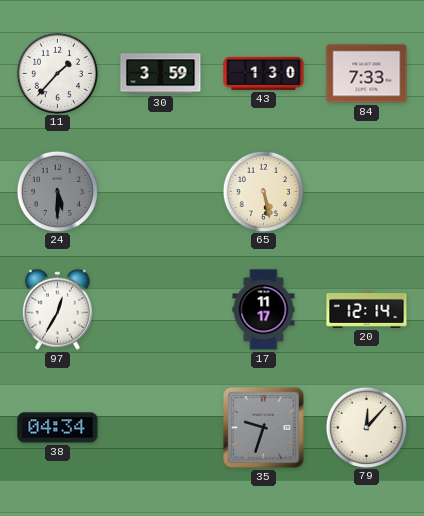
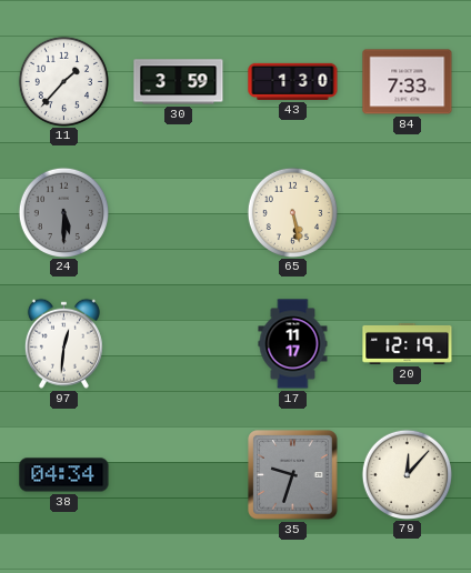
97: 12:35 -> 12:31 (63, 343)
20: 12:14 -> 12:19 (408, 343)
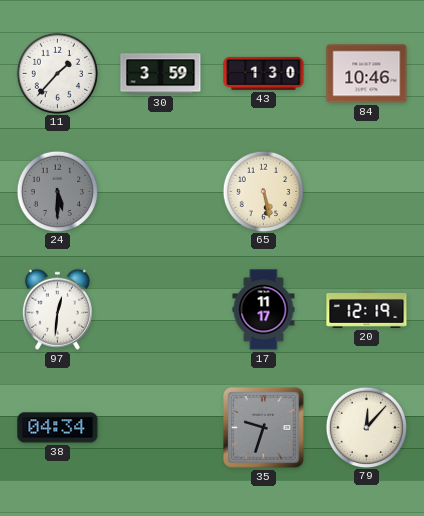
84: 7:33 -> 10:46 (367, 74)
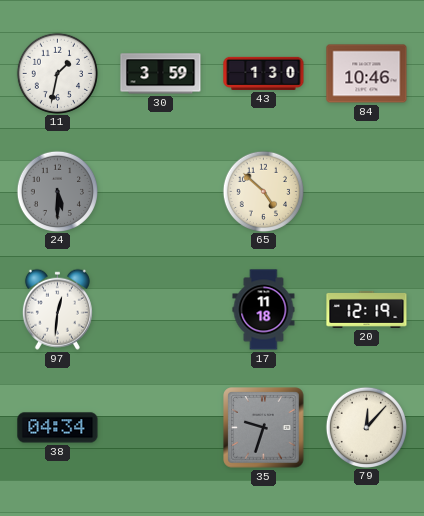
11: 1:37 -> 1:32 (57, 73)
65: 5:28 -> 4:52 (263, 191)
17: 11:17 -> 11:18 (264, 310)
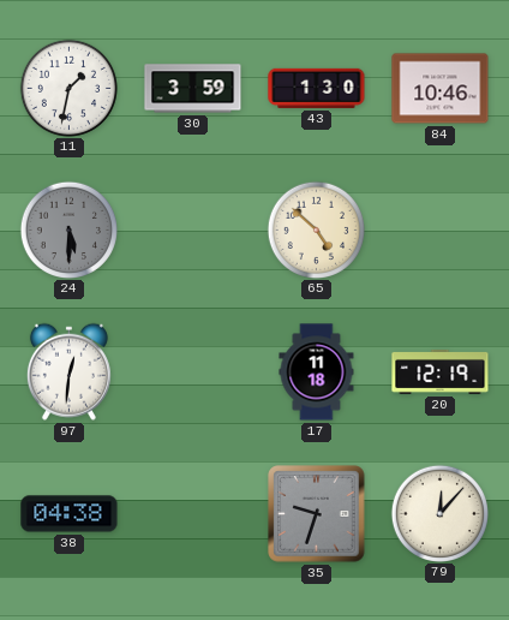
38: 04:34 -> 04:38 (70, 514)
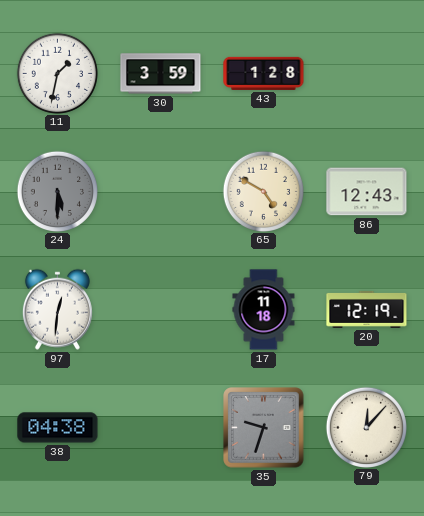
43: 1:30 -> 1:28 (264, 73)
84: 10:46 -> none (441, 89)
65: 4:52 -> 4:50 (263, 191)
86: none -> 12:43 (367, 192)
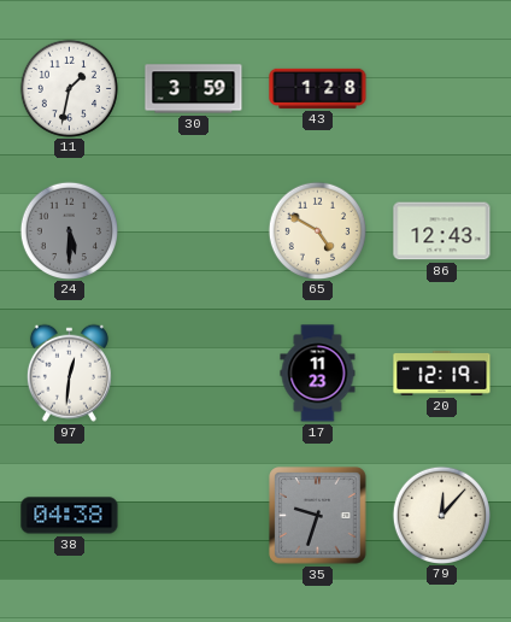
17: 11:18 -> 11:23 (318, 374)
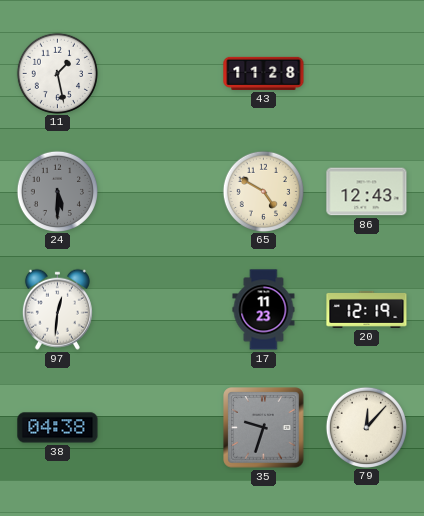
11: 1:32 -> 1:28 (57, 73)
30: 3:59 -> none (194, 89)
43: 1:28 -> 11:28 (264, 73)
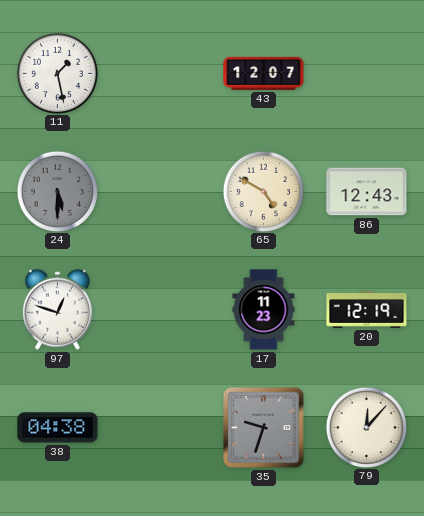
43: 11:28 -> 12:07 (264, 73)
97: 12:31 -> 12:48 (57, 309)
